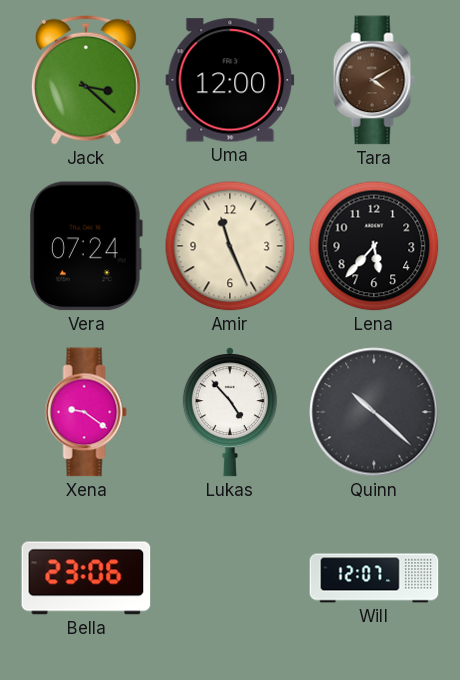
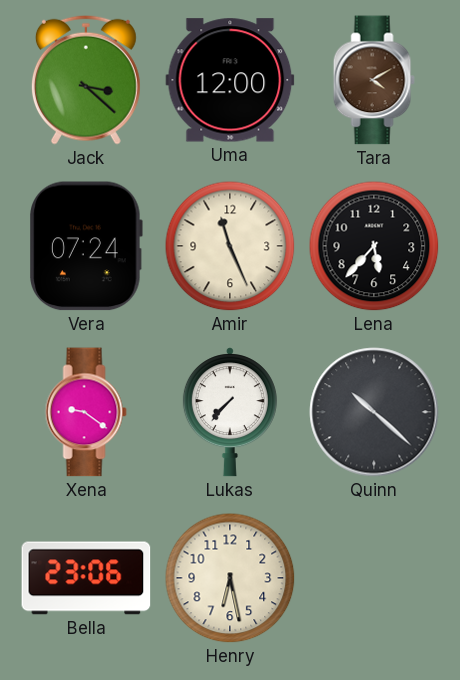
Lukas: 4:53 -> 7:37 (230, 412)
Henry: none -> 6:28 (230, 578)
Will: 12:07 -> none (374, 578)
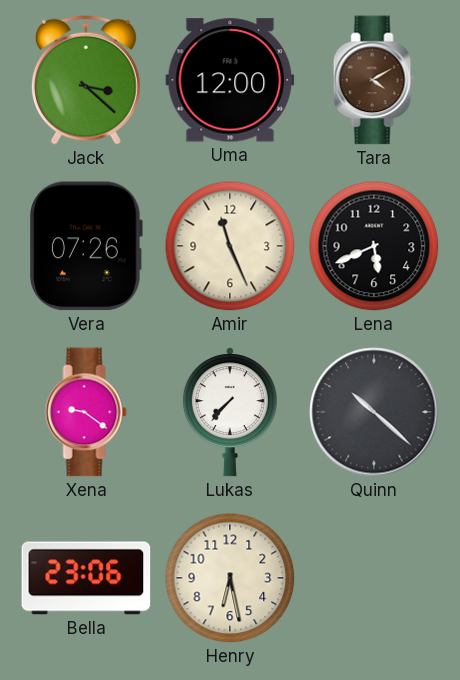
Vera: 07:24 -> 07:26 (86, 246)
Lena: 5:37 -> 5:41 (374, 246)
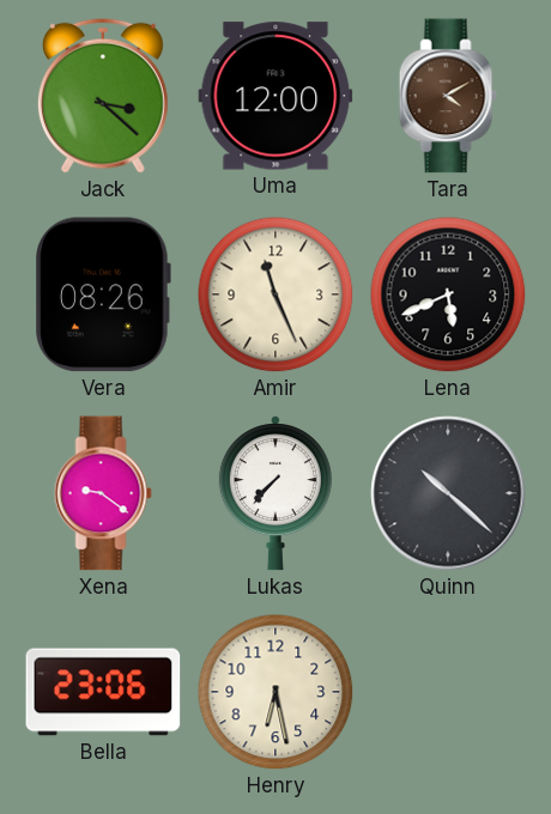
Vera: 07:26 -> 08:26 (103, 294)
